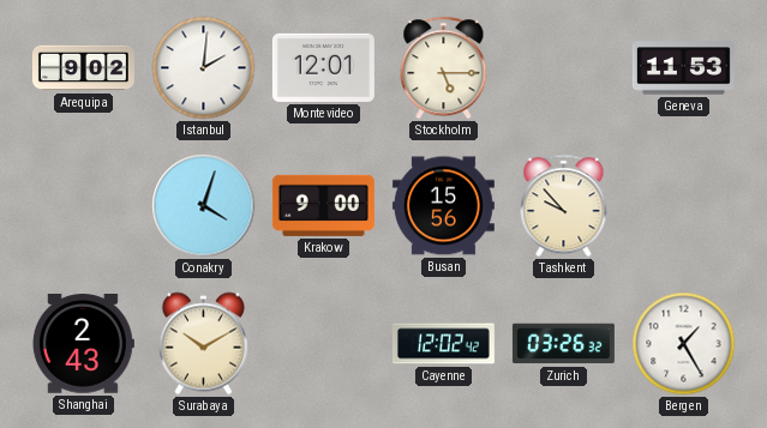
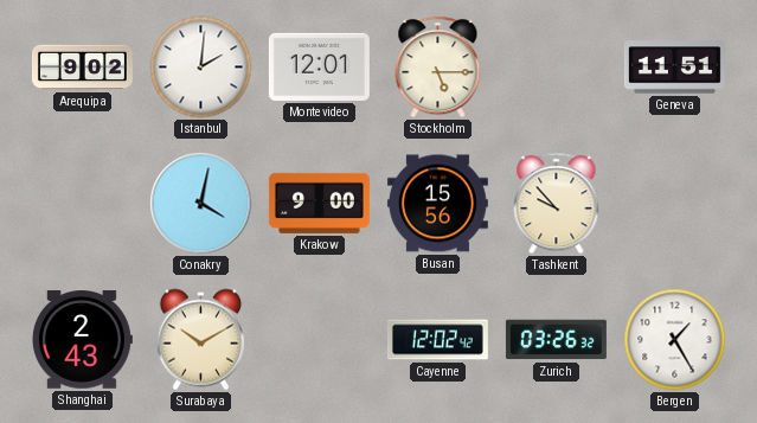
Geneva: 11:53 -> 11:51 (674, 68)
Conakry: 4:03 -> 4:02 (201, 204)
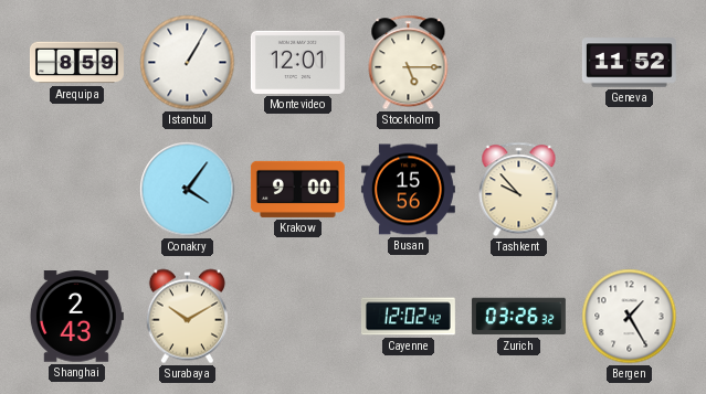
Arequipa: 9:02 -> 8:59 (76, 63)
Istanbul: 2:01 -> 1:05 (188, 63)
Geneva: 11:51 -> 11:52 (629, 63)
Conakry: 4:02 -> 4:06 (188, 190)
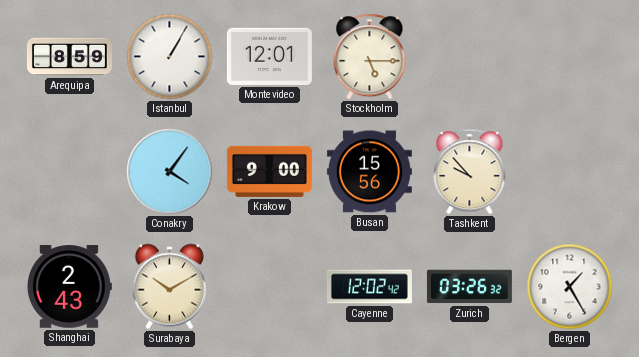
Geneva: 11:52 -> none (629, 63)
